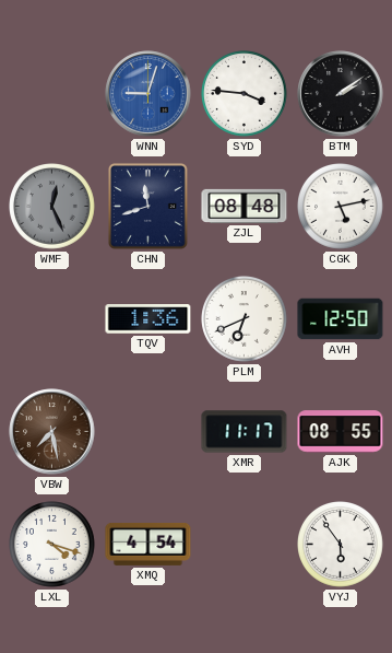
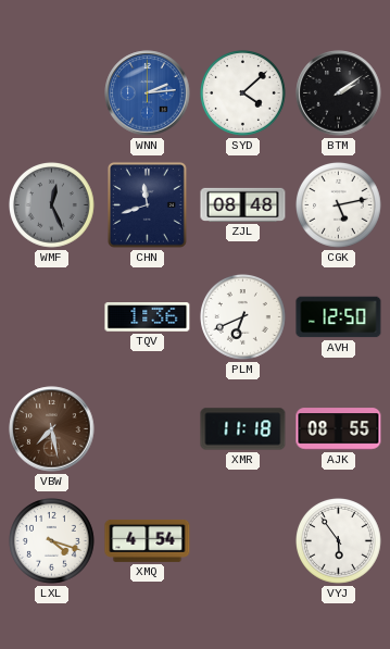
WNN: 9:03 -> 2:14 (148, 93)
SYD: 3:46 -> 4:08 (243, 93)
XMR: 11:17 -> 11:18 (243, 429)
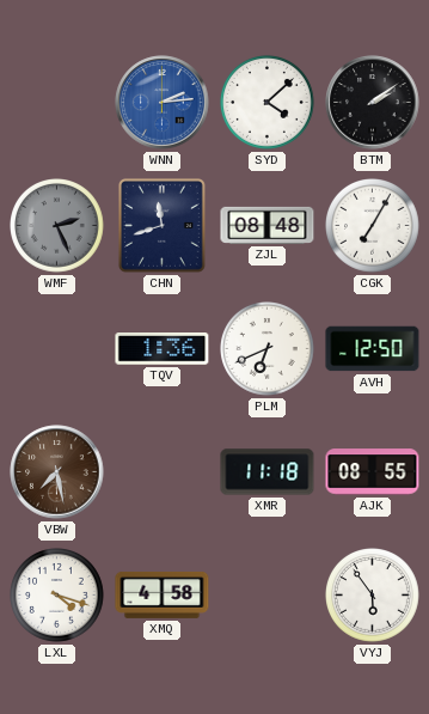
WMF: 12:26 -> 2:26 (57, 226)
CGK: 5:13 -> 7:05 (373, 226)
XMQ: 4:54 -> 4:58 (163, 594)
